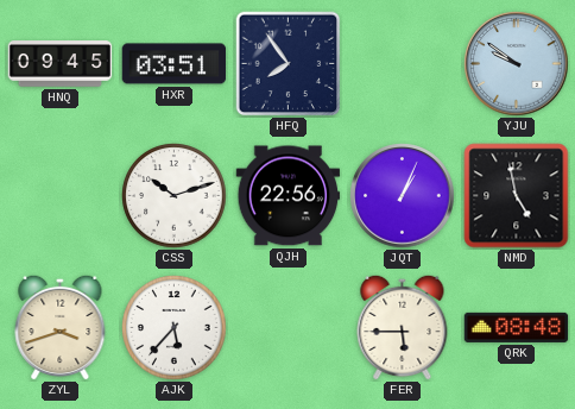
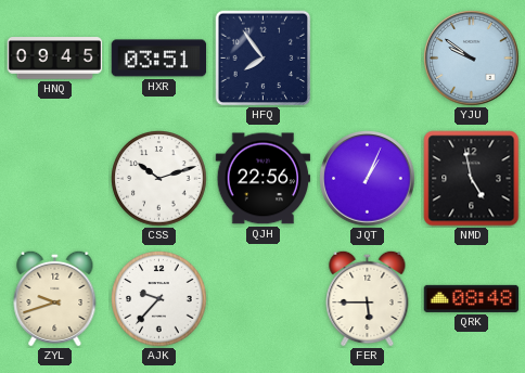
ZYL: 3:42 -> 9:42 (55, 298)
AJK: 5:37 -> 9:37 (159, 299)
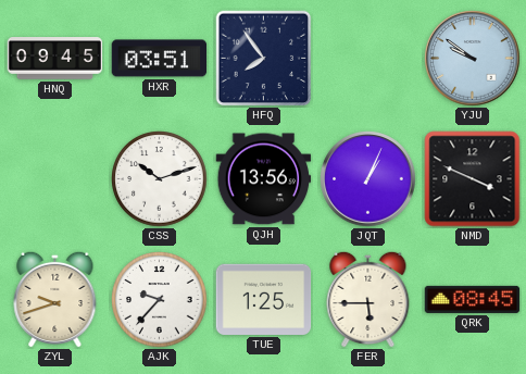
QJH: 22:56 -> 13:56 (264, 179)
NMD: 4:58 -> 3:49 (473, 179)
TUE: none -> 1:25 (264, 299)
QRK: 08:48 -> 08:45 (473, 299)
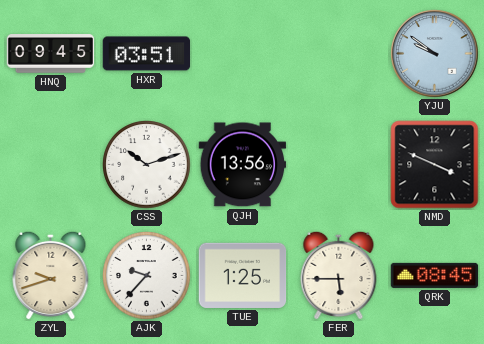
HFQ: 7:54 -> none (264, 59)
JQT: 1:04 -> none (368, 179)
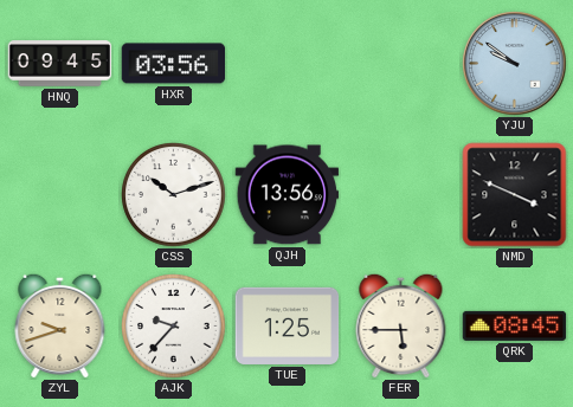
HXR: 03:51 -> 03:56 (174, 64)
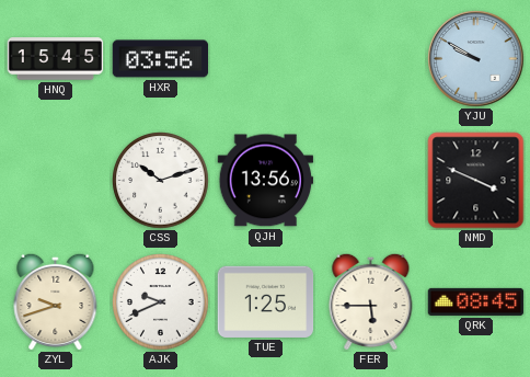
HNQ: 09:45 -> 15:45 (56, 59)
YJU: 9:51 -> 9:50 (476, 59)
AJK: 9:37 -> 9:41 (161, 302)
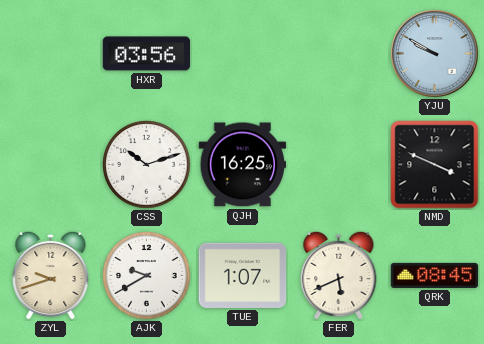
HNQ: 15:45 -> none (56, 59)
QJH: 13:56 -> 16:25 (243, 165)
AJK: 9:41 -> 9:40 (147, 276)
TUE: 1:25 -> 1:07 (243, 275)
FER: 5:45 -> 5:41 (339, 275)
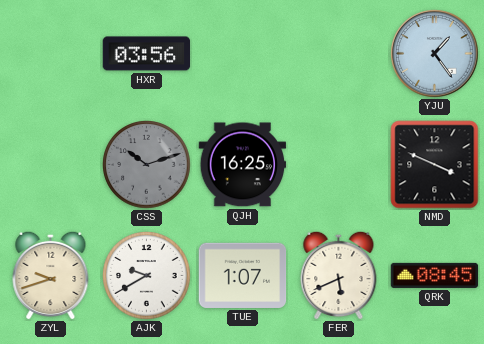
YJU: 9:50 -> 1:24 (435, 54)
CSS dial: white -> grey (147, 165)
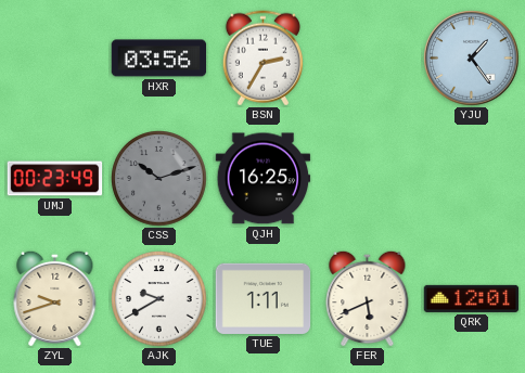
BSN: none -> 2:35 (262, 59)
UMJ: none -> 00:23 (55, 179)
NMD: 3:49 -> none (435, 165)
TUE: 1:07 -> 1:11 (264, 298)
QRK: 08:45 -> 12:01 (472, 298)
